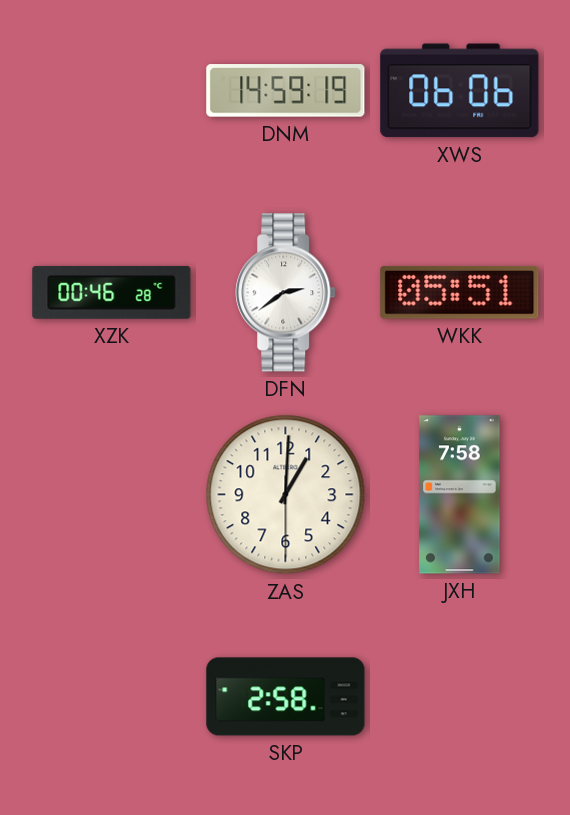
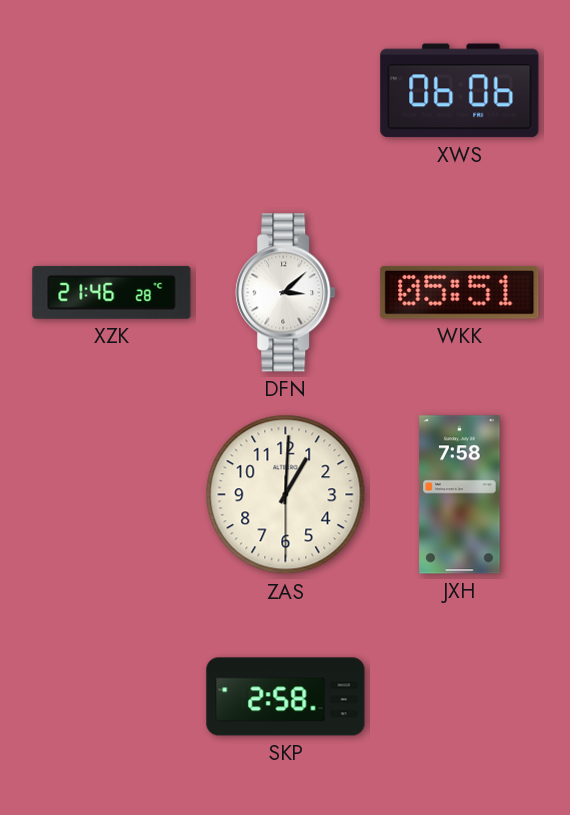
DNM: 14:59 -> none (286, 91)
XZK: 00:46 -> 21:46 (112, 292)
DFN: 2:39 -> 3:08 (286, 293)
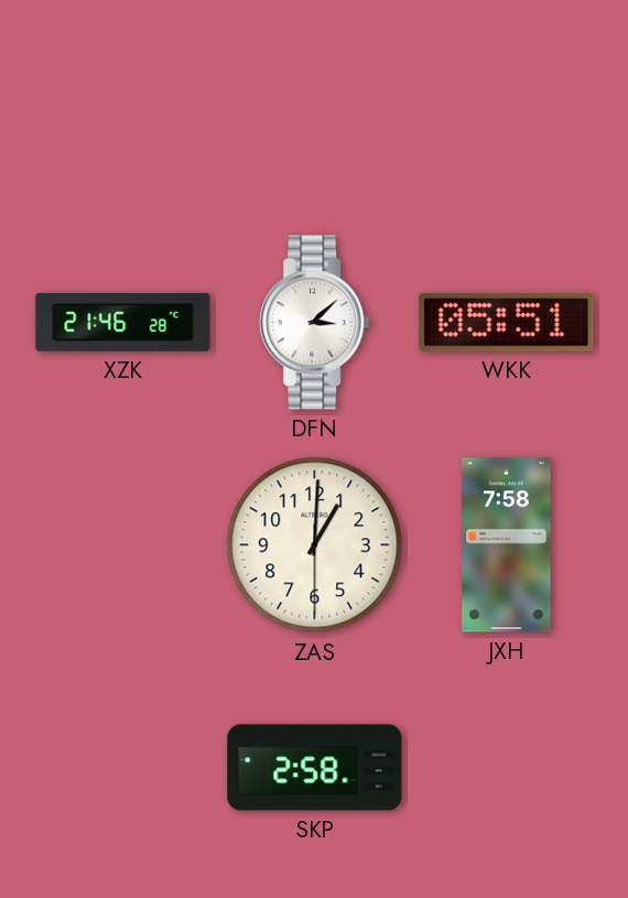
XWS: 06:06 -> none (460, 91)
